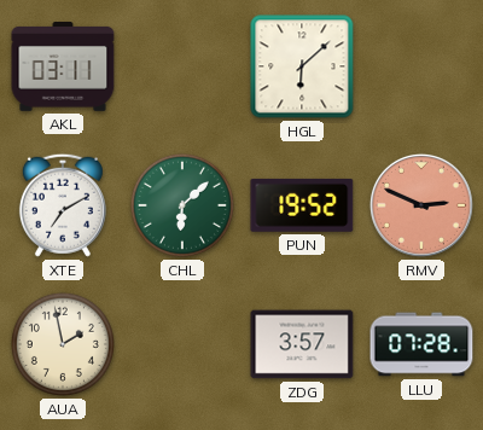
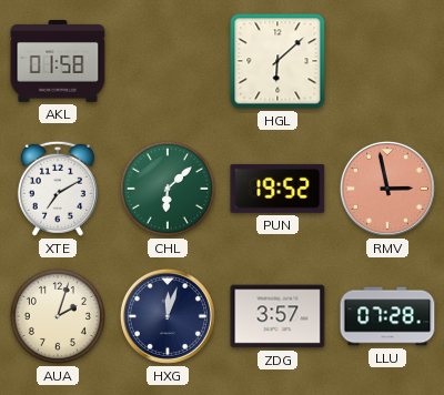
AKL: 03:11 -> 01:58 (58, 62)
RMV: 2:49 -> 2:58 (387, 189)
AUA: 1:58 -> 2:03 (58, 316)
HXG: none -> 12:03 (168, 316)
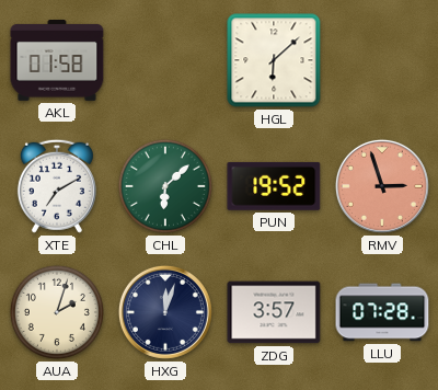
RMV: 2:58 -> 2:57 (382, 186)
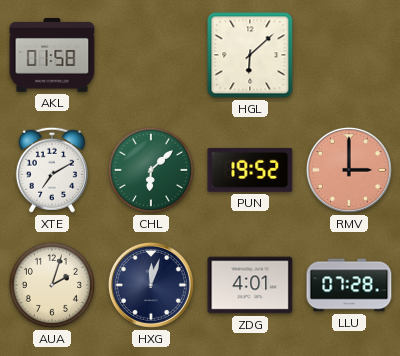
RMV: 2:57 -> 3:00 (349, 170)
ZDG: 3:57 -> 4:01 (250, 285)
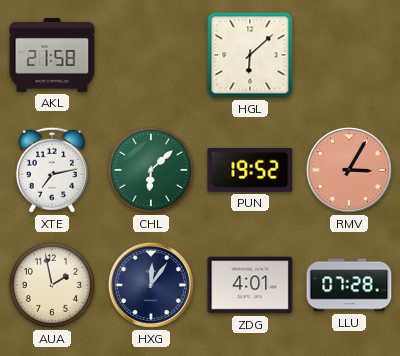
AKL: 01:58 -> 21:58 (52, 56)
XTE: 7:10 -> 7:13 (52, 170)
RMV: 3:00 -> 3:05 (349, 170)
AUA: 2:03 -> 1:58 (52, 285)
HXG: 12:03 -> 12:06 (151, 285)
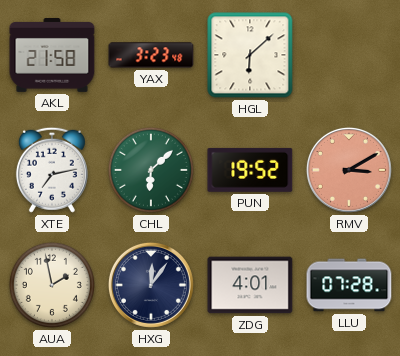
YAX: none -> 3:23 (151, 55)
RMV: 3:05 -> 3:10 (349, 170)
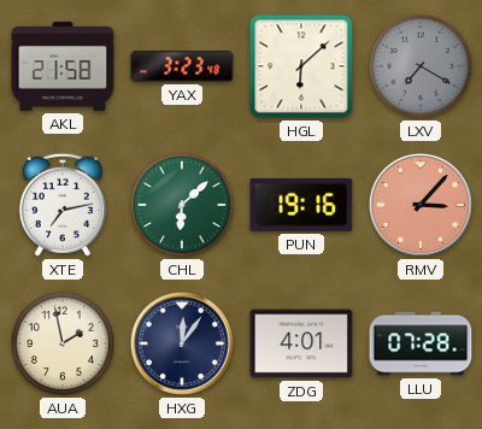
LXV: none -> 7:20 (421, 66)
PUN: 19:52 -> 19:16 (301, 205)
RMV: 3:10 -> 3:07 (421, 205)
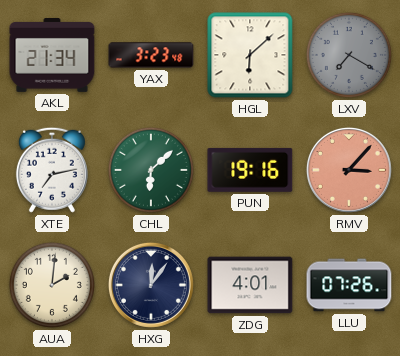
AKL: 21:58 -> 21:34 (52, 56)
AUA: 1:58 -> 2:01 (52, 285)
LLU: 07:28 -> 07:26 (349, 285)
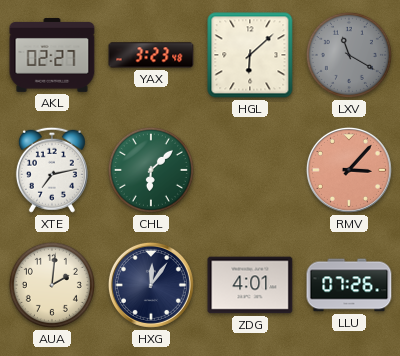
AKL: 21:34 -> 02:27 (52, 56)
LXV: 7:20 -> 11:20 (349, 55)
PUN: 19:16 -> none (250, 170)
